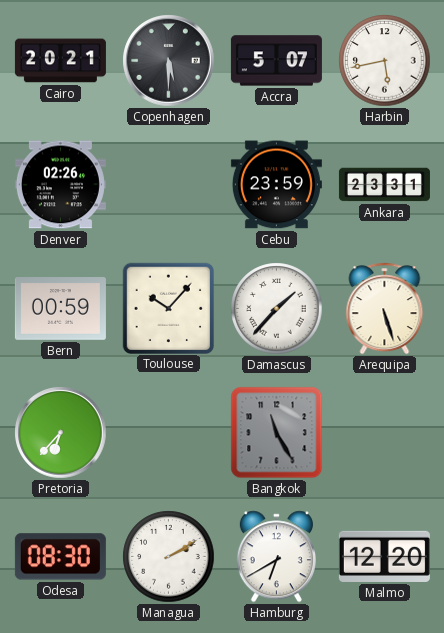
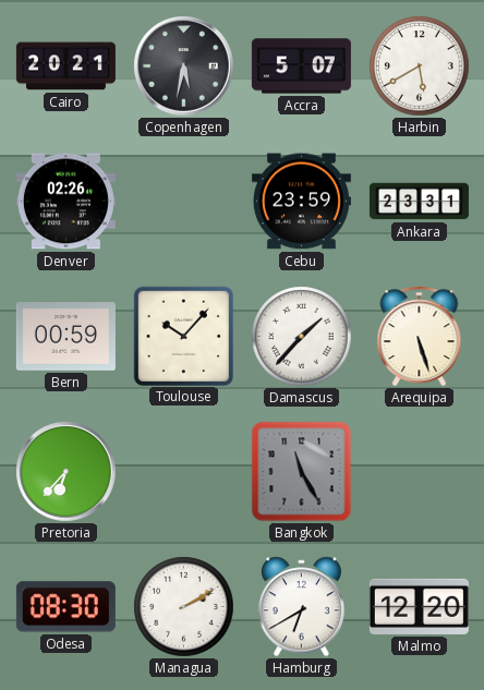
Copenhagen: 5:30 -> 5:32 (184, 66)
Harbin: 5:43 -> 5:40 (420, 66)
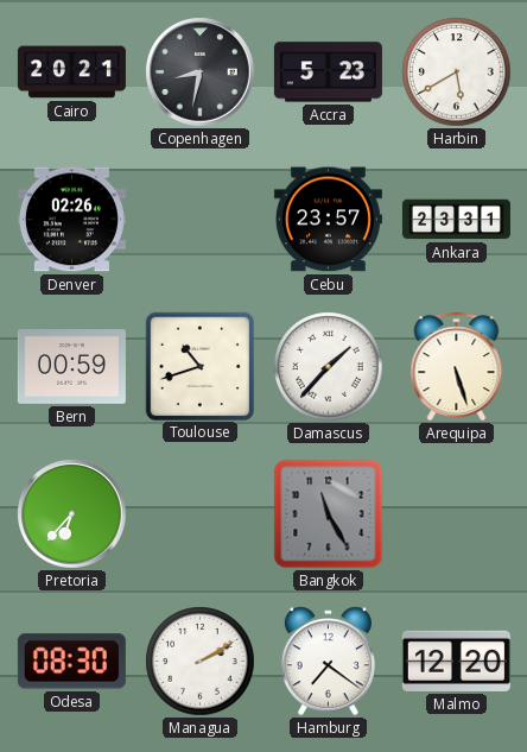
Copenhagen: 5:32 -> 8:32 (201, 72)
Accra: 5:07 -> 5:23 (328, 72)
Cebu: 23:59 -> 23:57 (328, 220)
Toulouse: 10:07 -> 10:42 (199, 366)
Hamburg: 6:40 -> 7:21 (328, 662)
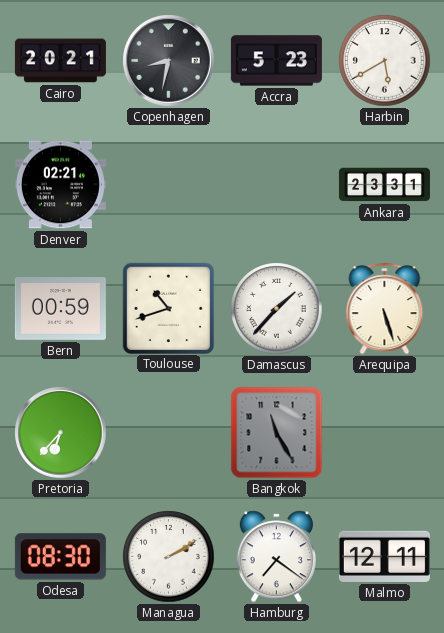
Denver: 02:26 -> 02:21 (60, 185)
Cebu: 23:57 -> none (328, 220)
Malmo: 12:20 -> 12:11 (384, 556)
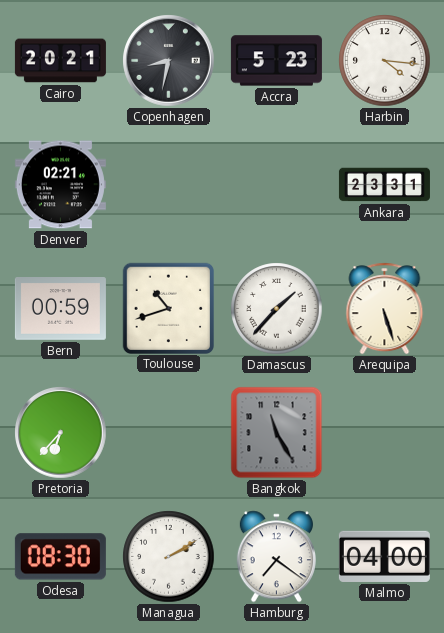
Harbin: 5:40 -> 4:16 (385, 61)
Malmo: 12:11 -> 04:00 (384, 556)
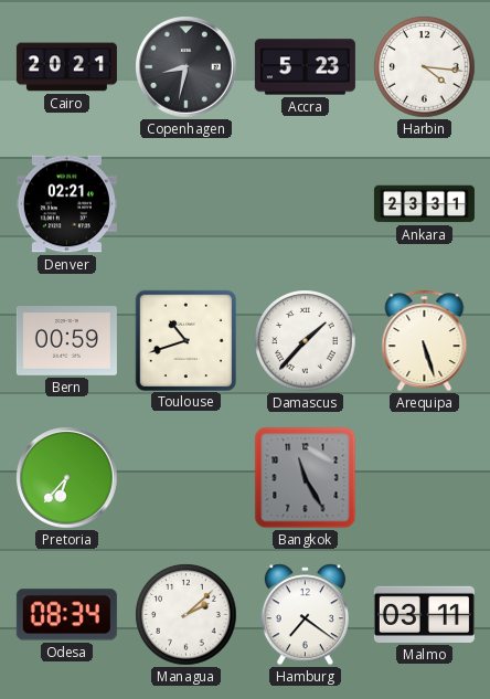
Odesa: 08:30 -> 08:34 (66, 615)
Managua: 2:10 -> 2:08 (187, 615)
Malmo: 04:00 -> 03:11 (424, 614)
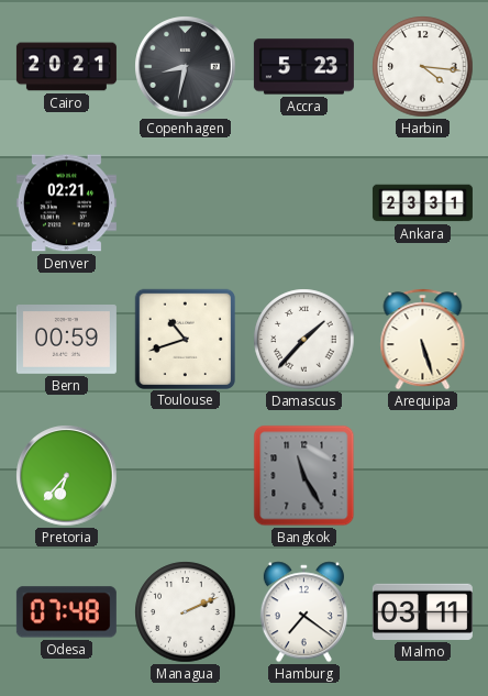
Odesa: 08:34 -> 07:48 (66, 612)
Managua: 2:08 -> 2:11 (186, 612)
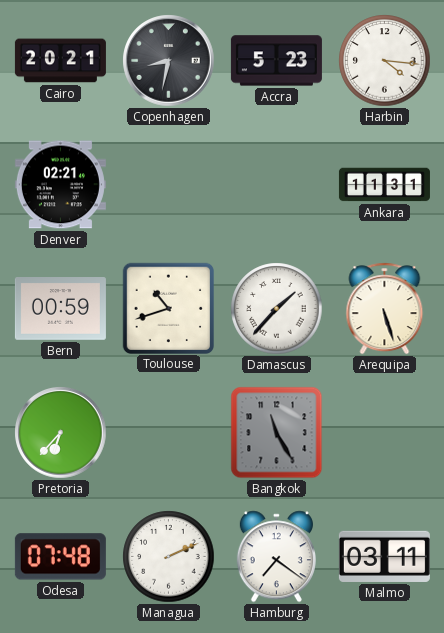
Ankara: 23:31 -> 11:31 (384, 185)
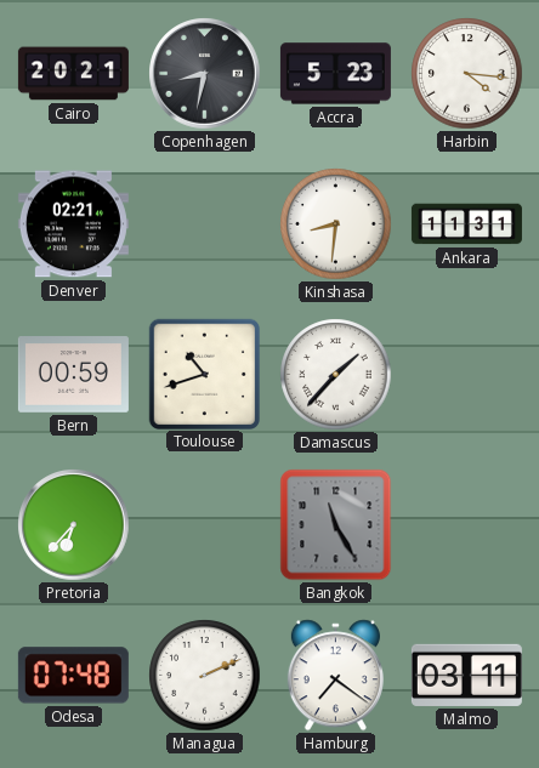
Kinshasa: none -> 8:31 (336, 224)
Arequipa: 5:27 -> none (385, 309)
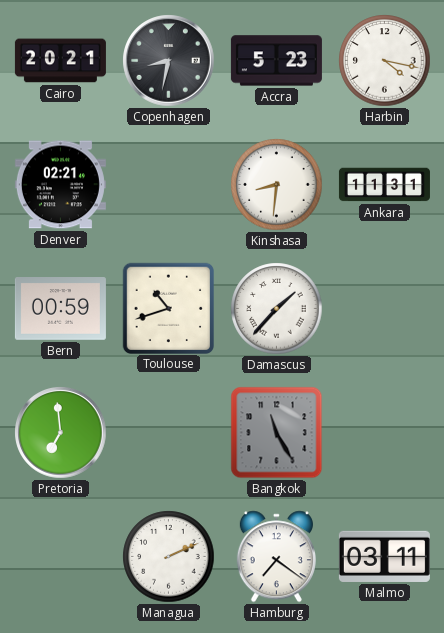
Harbin: 4:16 -> 4:17 (385, 61)
Pretoria: 6:37 -> 6:59 (61, 433)
Odesa: 07:48 -> none (73, 676)
